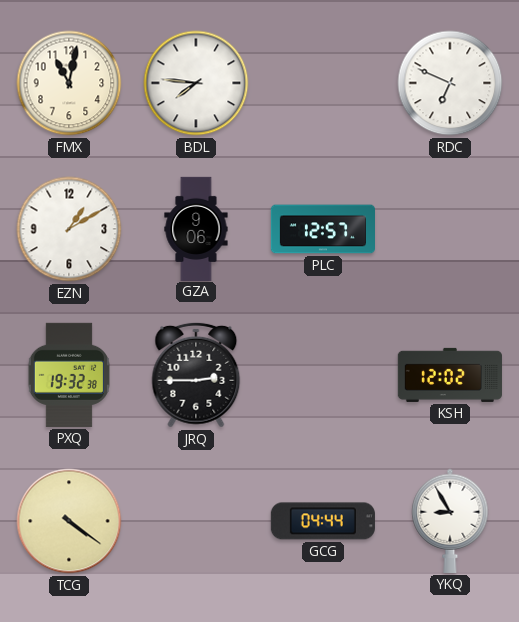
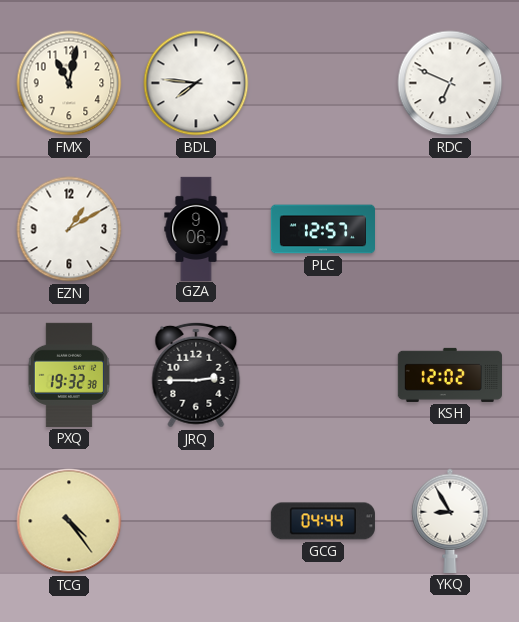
TCG: 4:21 -> 4:24 (69, 521)
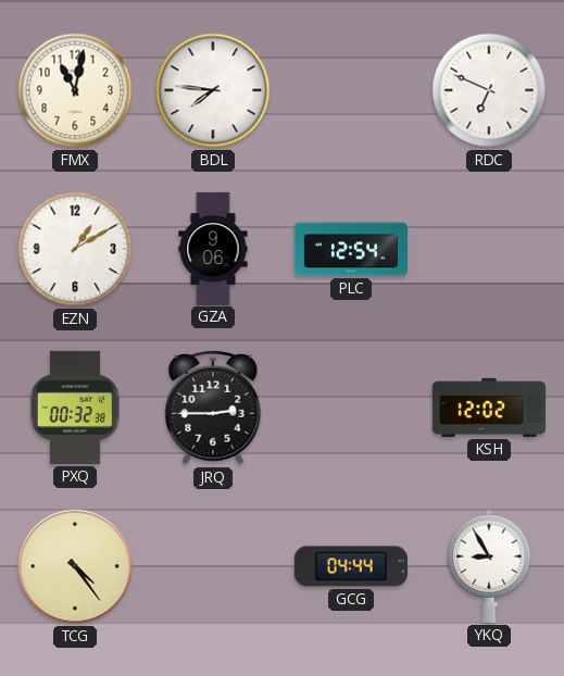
PLC: 12:57 -> 12:54 (350, 249)
PXQ: 19:32 -> 00:32 (75, 408)
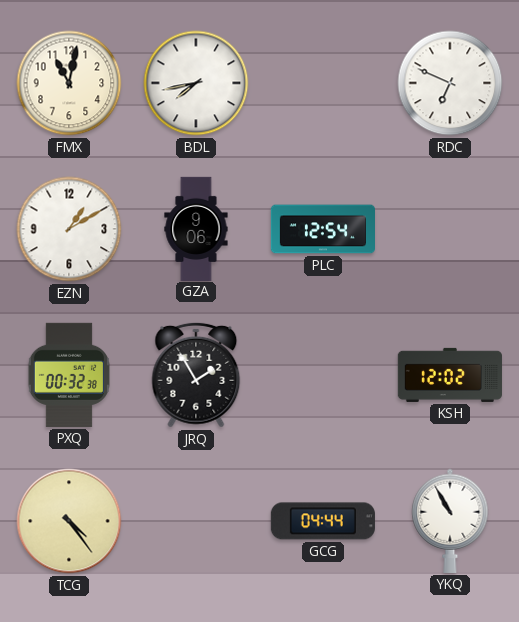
BDL: 7:46 -> 7:43 (196, 83)
JRQ: 2:45 -> 1:55 (196, 375)
YKQ: 8:55 -> 10:55 (450, 521)
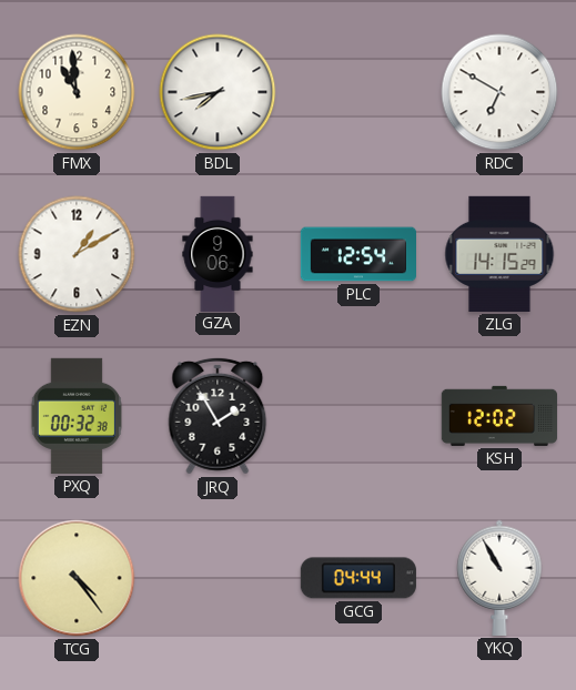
FMX: 11:02 -> 10:59 (77, 92)
RDC: 6:49 -> 6:50 (499, 92)
ZLG: none -> 14:15 (499, 254)
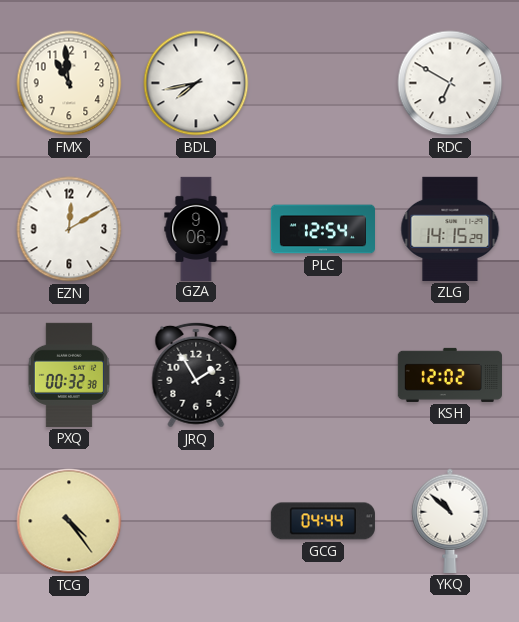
EZN: 1:10 -> 12:10 (69, 229)
YKQ: 10:55 -> 10:52 (450, 521)
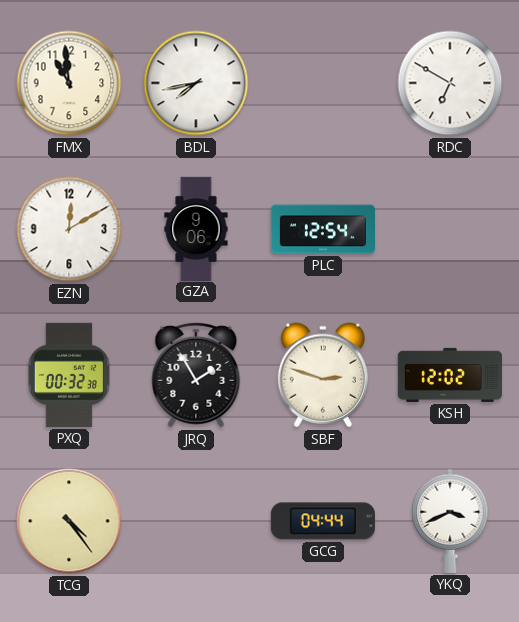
ZLG: 14:15 -> none (450, 229)
SBF: none -> 2:48 (322, 375)
YKQ: 10:52 -> 3:41 (450, 521)
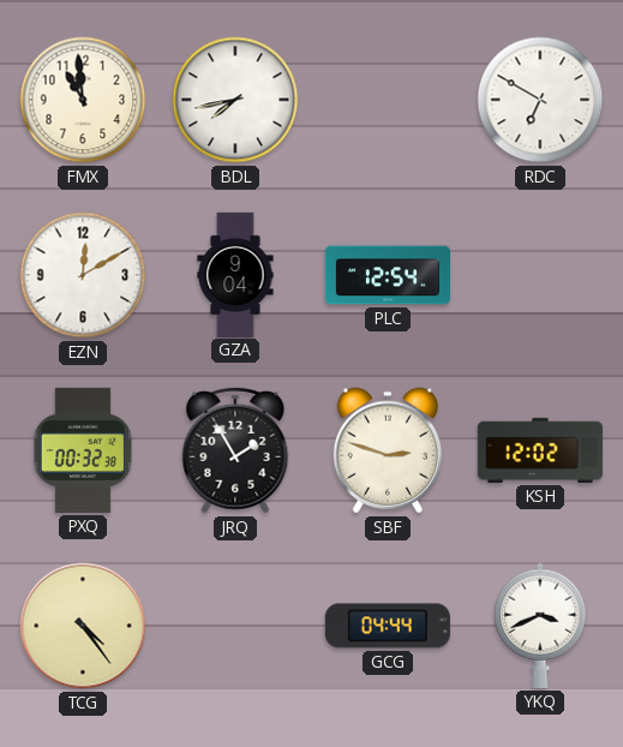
GZA: 9:06 -> 9:04 (235, 274)
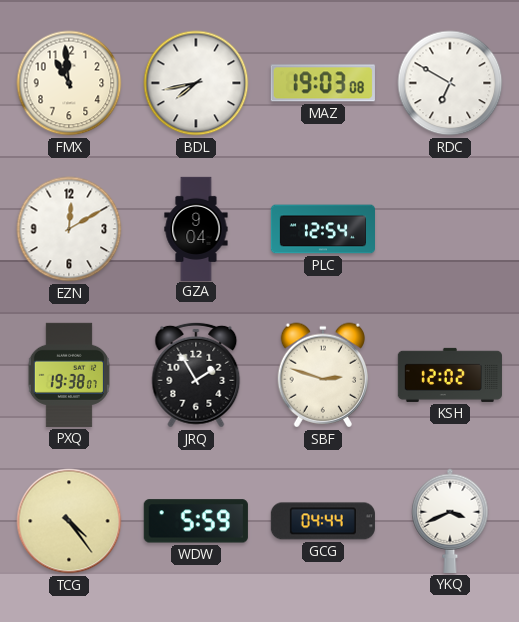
MAZ: none -> 19:03 (323, 83)
PXQ: 00:32 -> 19:38 (69, 375)
WDW: none -> 5:59 (196, 521)
